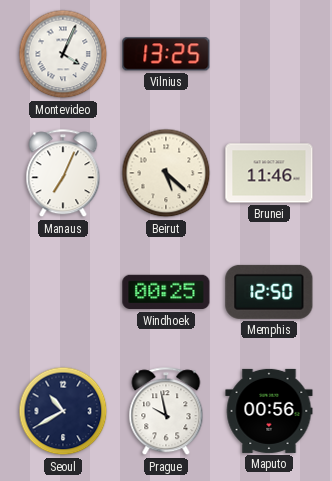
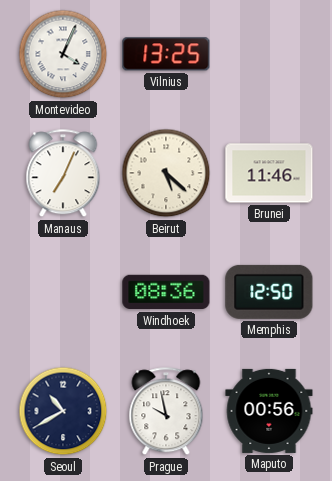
Windhoek: 00:25 -> 08:36 (166, 292)
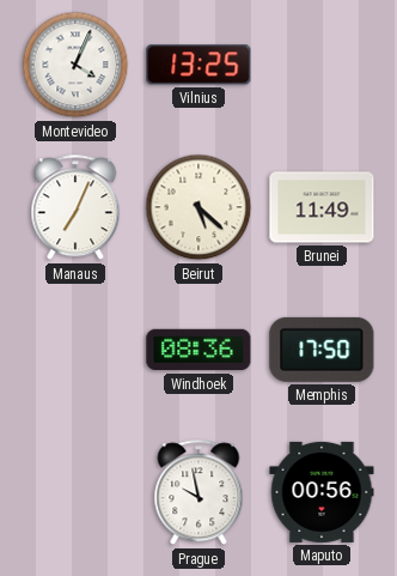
Brunei: 11:46 -> 11:49 (322, 207)
Memphis: 12:50 -> 17:50 (322, 350)
Seoul: 10:40 -> none (63, 411)
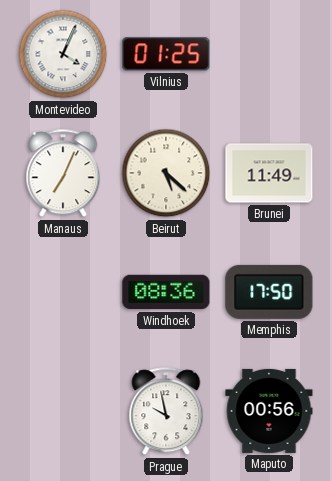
Vilnius: 13:25 -> 01:25 (166, 54)
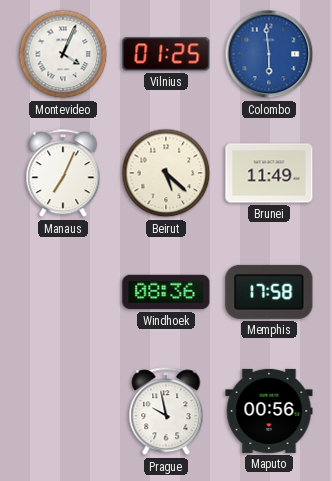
Colombo: none -> 5:59 (269, 54)
Memphis: 17:50 -> 17:58 (269, 292)
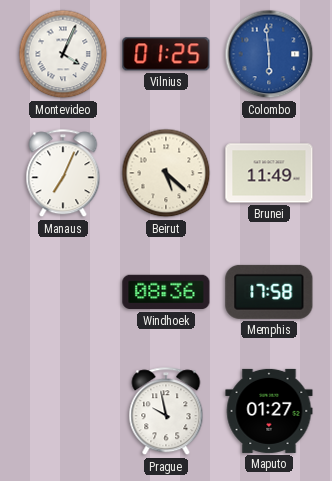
Maputo: 00:56 -> 01:27 (269, 411)
